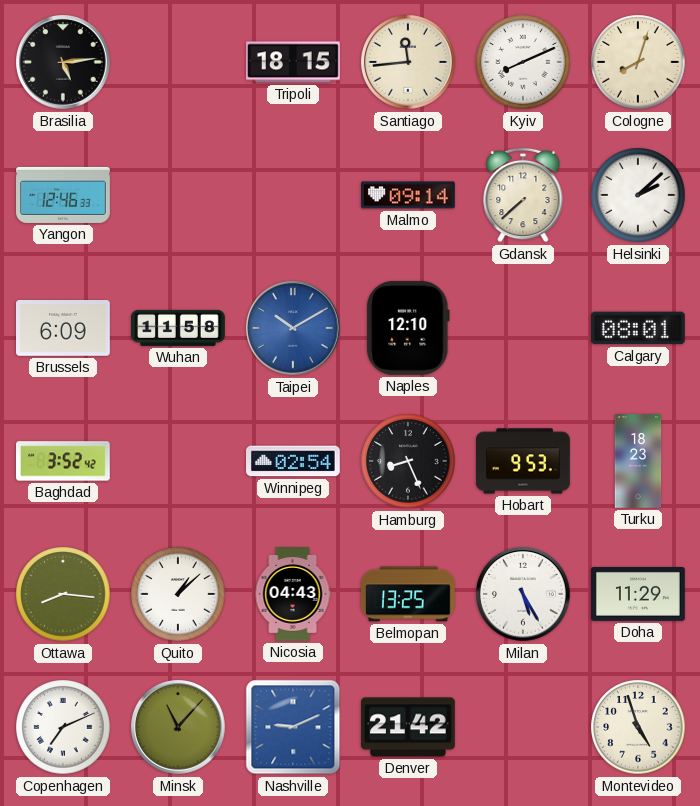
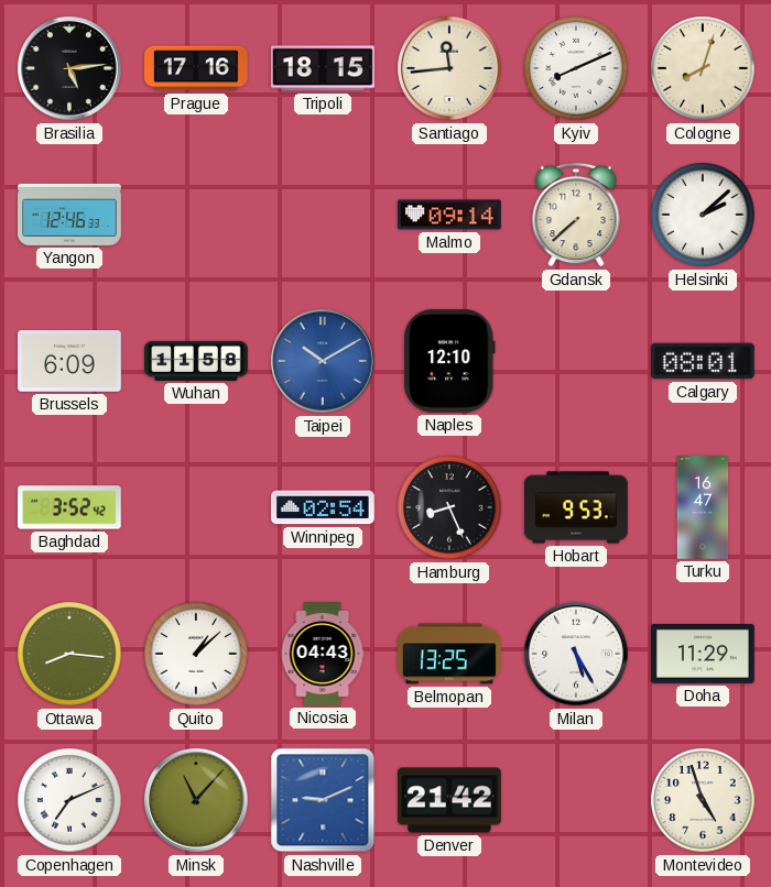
Prague: none -> 17:16 (197, 68)
Turku: 18:23 -> 16:47 (703, 507)
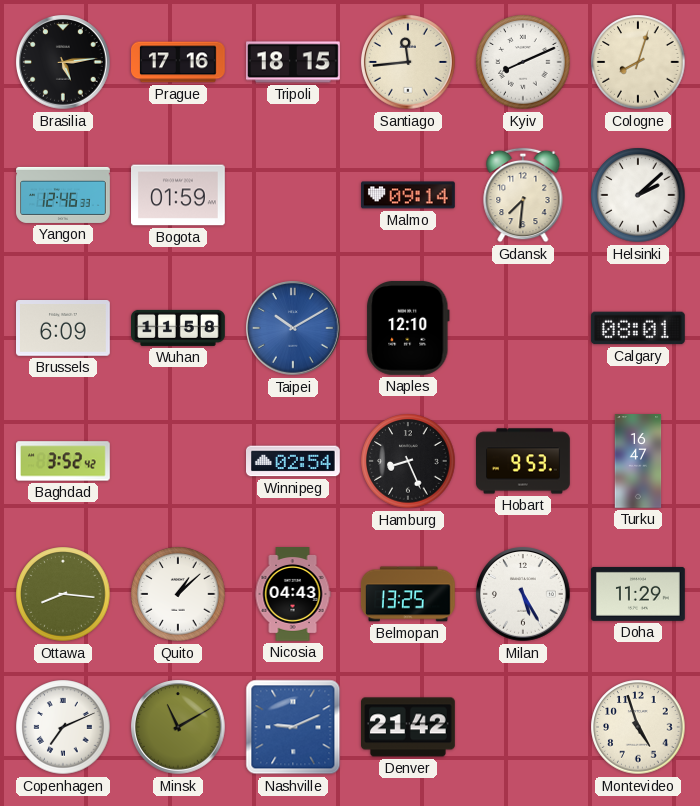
Bogota: none -> 01:59 (179, 195)
Gdansk: 7:38 -> 7:31 (523, 195)
Minsk: 11:07 -> 11:10 (178, 727)
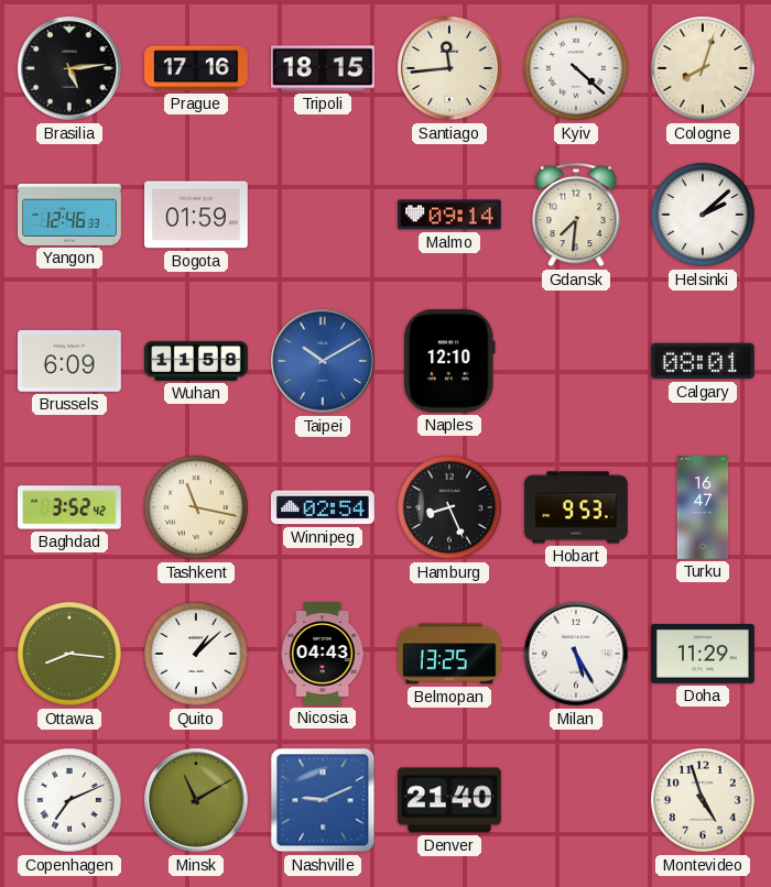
Kyiv: 8:11 -> 4:22 (576, 68)
Tashkent: none -> 11:17 (196, 507)
Denver: 21:42 -> 21:40 (450, 800)
